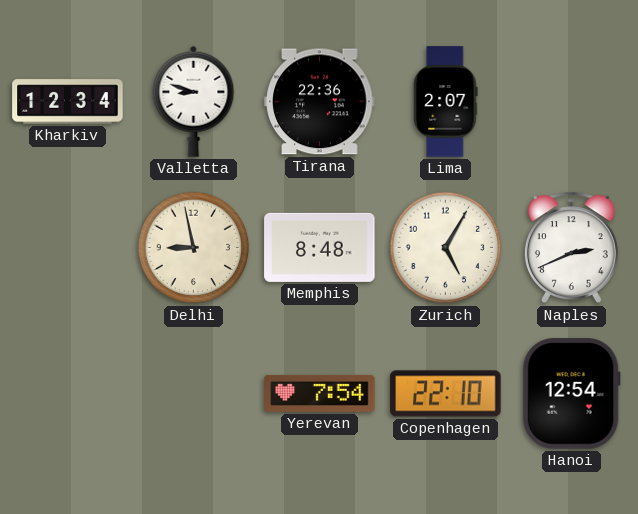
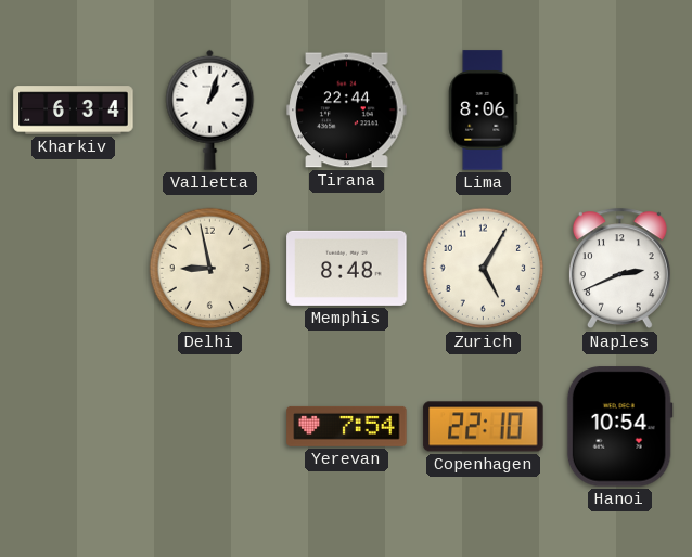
Kharkiv: 12:34 -> 6:34 (74, 111)
Valletta: 8:48 -> 1:03 (210, 109)
Tirana: 22:36 -> 22:44 (347, 111)
Lima: 2:07 -> 8:06 (484, 111)
Hanoi: 12:54 -> 10:54 (619, 427)
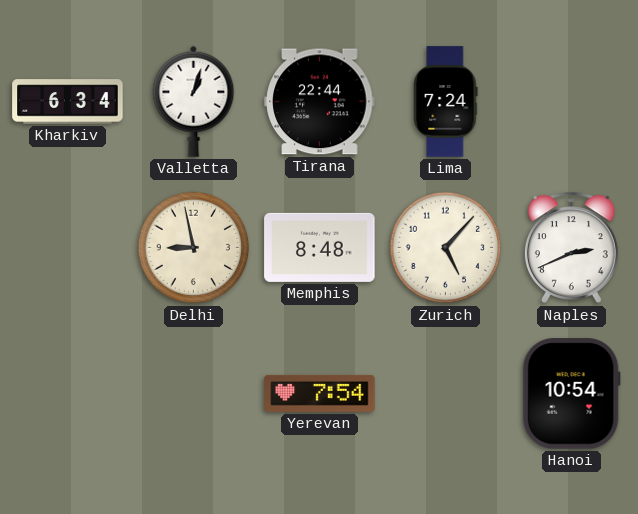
Lima: 8:06 -> 7:24 (446, 102)
Zurich: 5:05 -> 5:07 (446, 248)
Copenhagen: 22:10 -> none (484, 427)
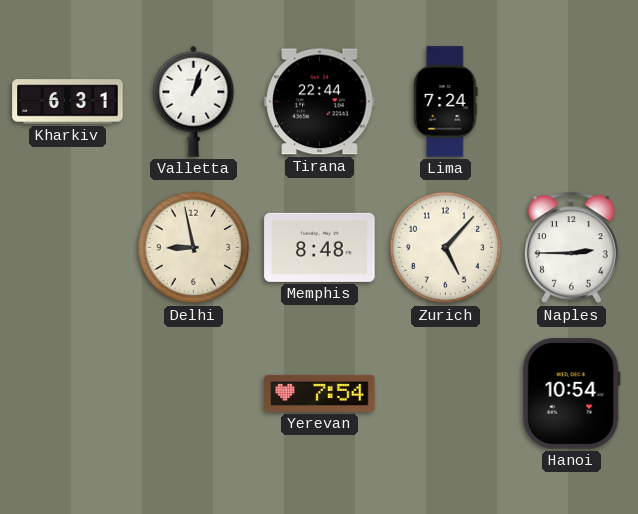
Kharkiv: 6:34 -> 6:31 (68, 102)
Naples: 2:41 -> 2:45 (571, 248)
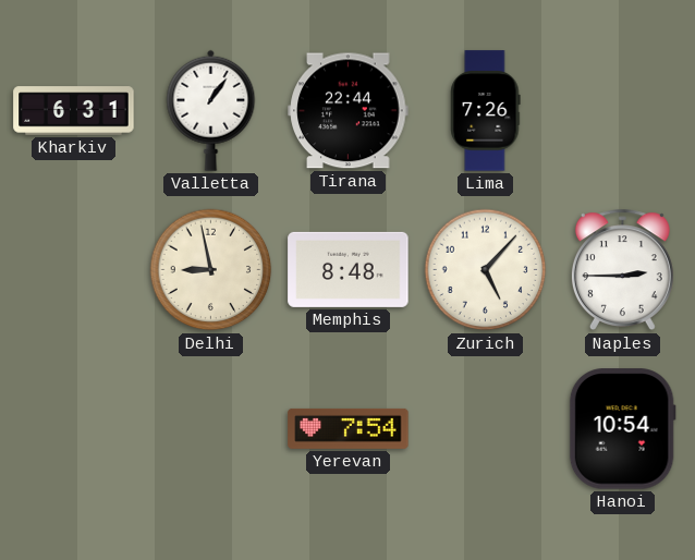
Valletta: 1:03 -> 1:06 (211, 110)
Lima: 7:24 -> 7:26 (486, 111)
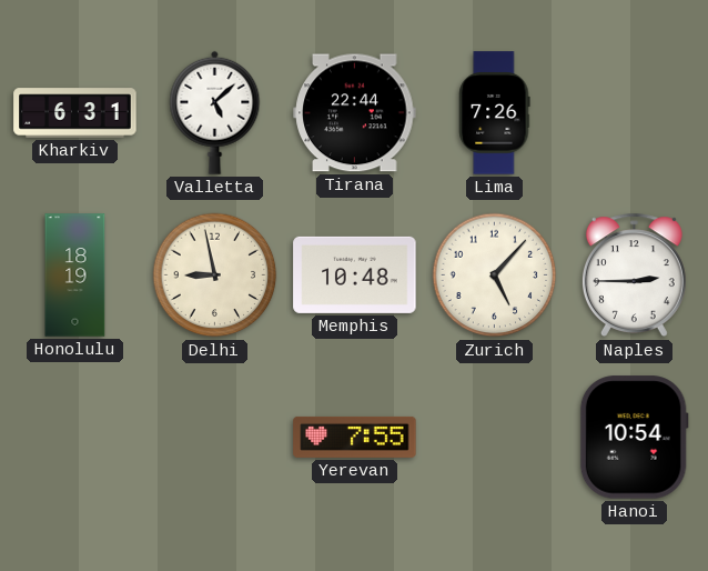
Valletta: 1:06 -> 5:08 (215, 112)
Honolulu: none -> 18:19 (75, 276)
Memphis: 8:48 -> 10:48 (355, 274)
Yerevan: 7:54 -> 7:55 (355, 437)
